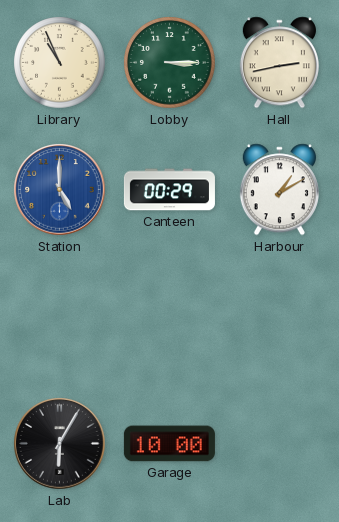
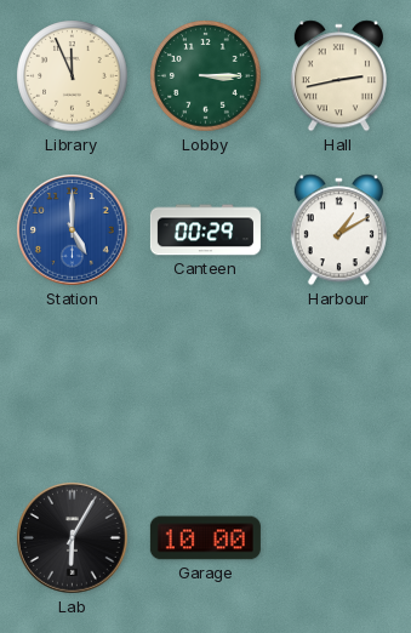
Library: 10:56 -> 11:56 (73, 76)
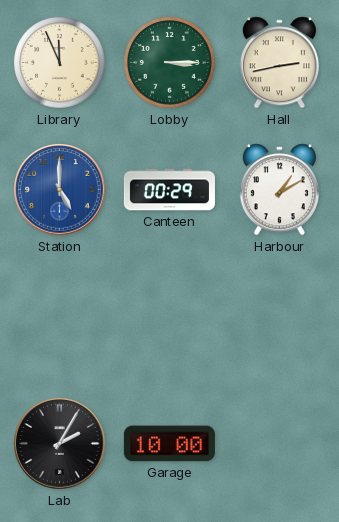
Lab: 6:05 -> 2:05 (60, 444)
